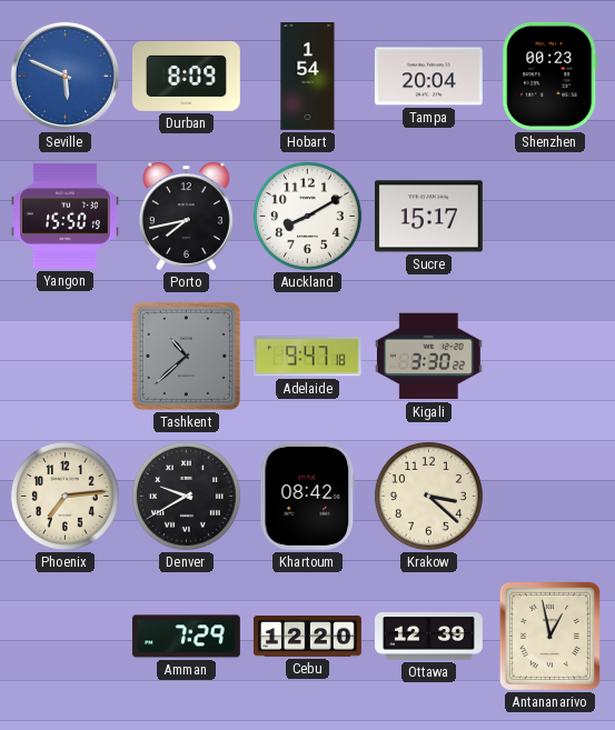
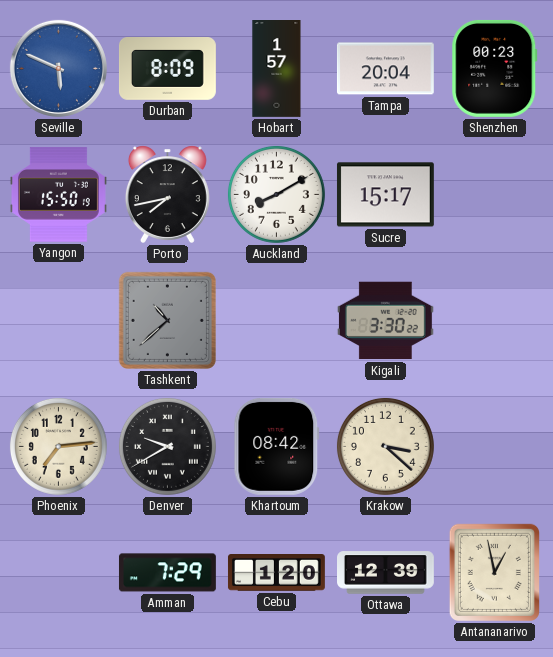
Hobart: 1:54 -> 1:57 (277, 69)
Adelaide: 9:47 -> none (307, 357)
Cebu: 12:20 -> 1:20 (276, 573)
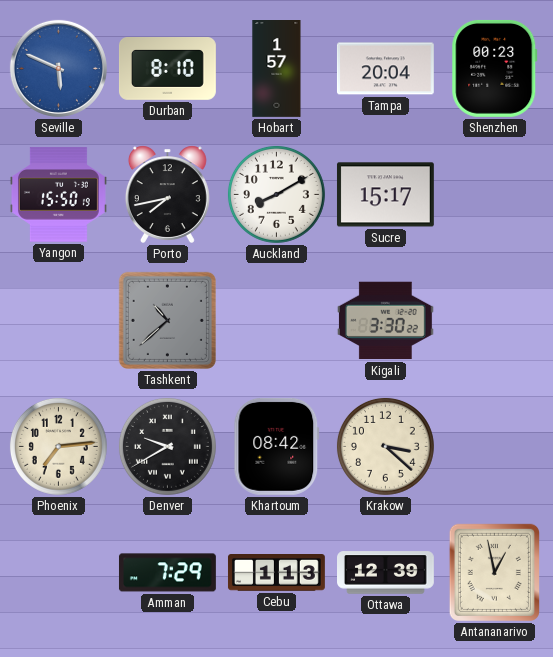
Durban: 8:09 -> 8:10 (167, 69)
Cebu: 1:20 -> 1:13 (276, 573)
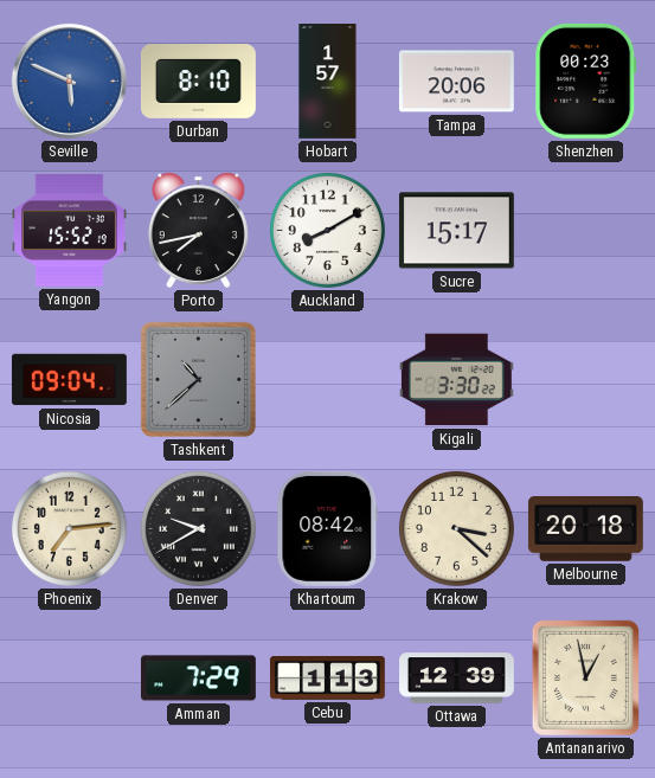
Tampa: 20:04 -> 20:06 (456, 82)
Yangon: 15:50 -> 15:52 (69, 231)
Nicosia: none -> 09:04 (69, 380)
Melbourne: none -> 20:18 (585, 529)
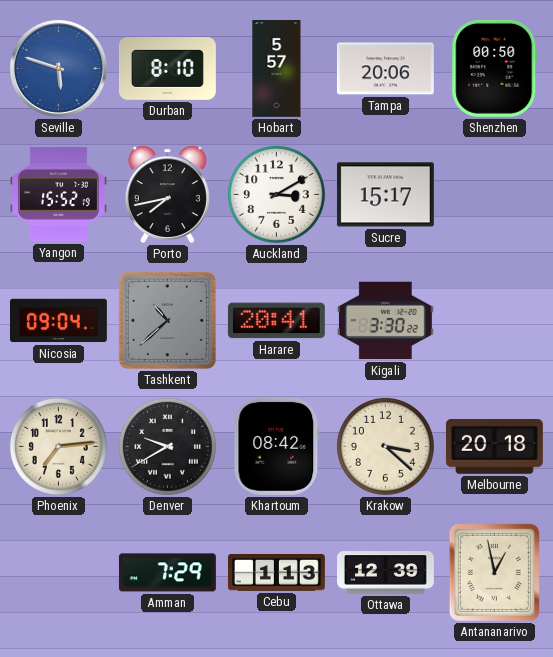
Seville: 5:49 -> 5:48 (58, 68)
Hobart: 1:57 -> 5:57 (277, 69)
Shenzhen: 00:23 -> 00:50 (495, 68)
Auckland: 8:10 -> 3:10 (276, 194)
Harare: none -> 20:41 (276, 321)
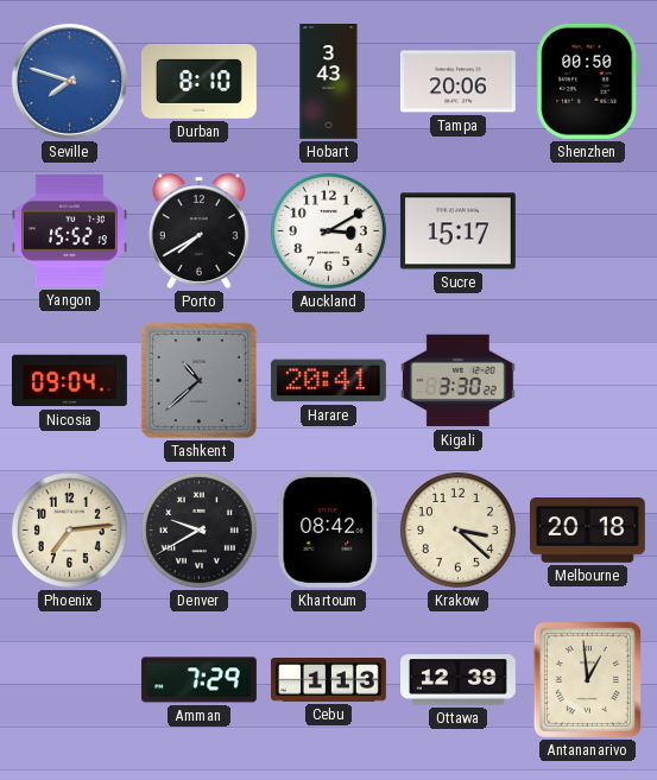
Seville: 5:48 -> 7:48 (69, 81)
Hobart: 5:57 -> 3:43 (329, 82)
Porto: 7:43 -> 7:40 (198, 230)
Antananarivo: 12:58 -> 12:59 (587, 679)
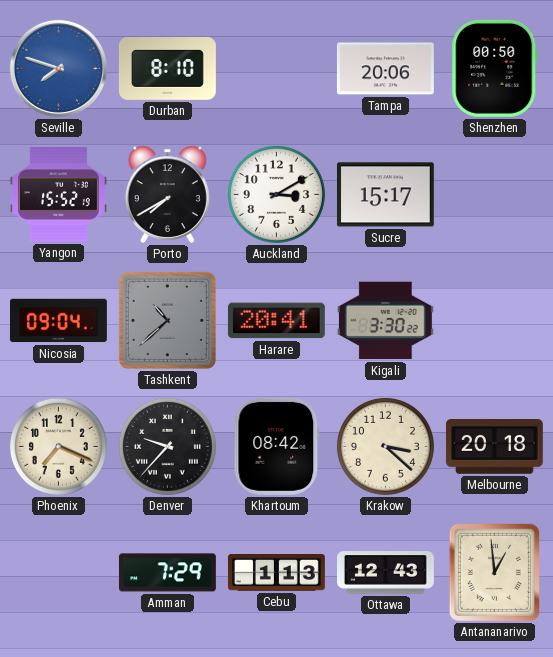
Hobart: 3:43 -> none (329, 82)
Phoenix: 7:14 -> 7:19 (58, 446)
Denver: 9:40 -> 9:37 (167, 446)
Ottawa: 12:39 -> 12:43 (386, 573)
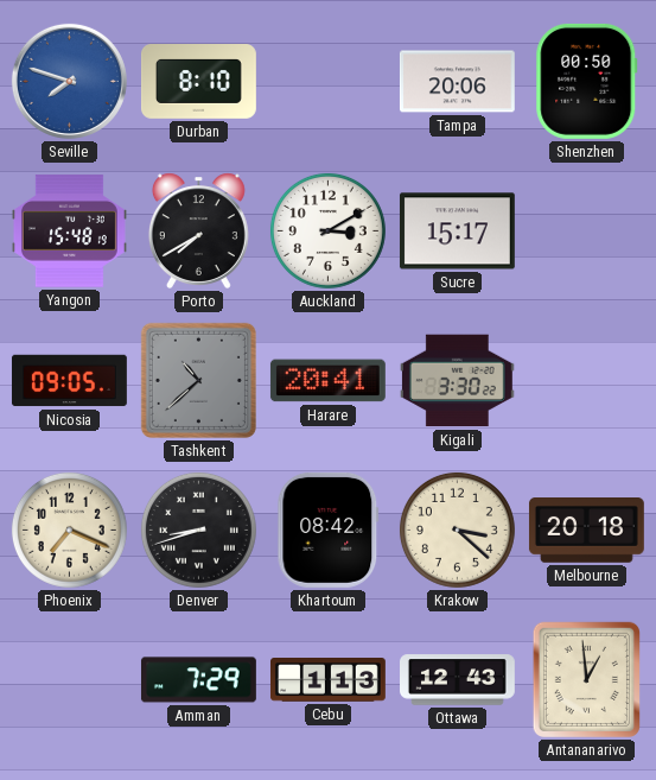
Yangon: 15:52 -> 15:48 (69, 232)
Nicosia: 09:04 -> 09:05 (69, 381)
Denver: 9:37 -> 8:42 (198, 529)
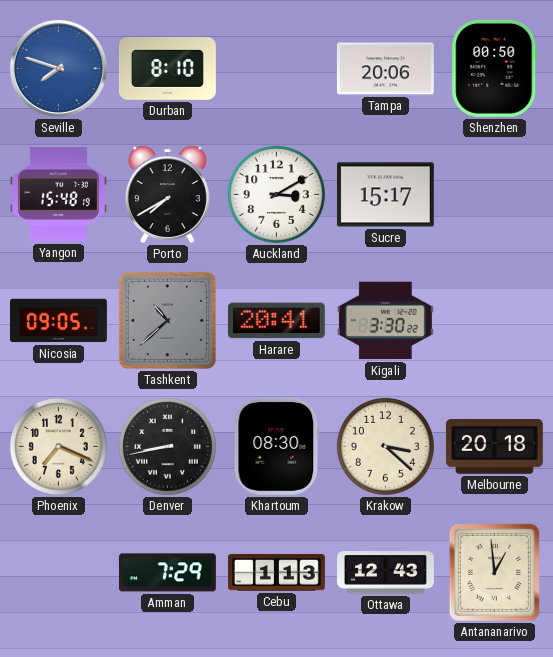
Denver: 8:42 -> 8:43 (167, 446)
Khartoum: 08:42 -> 08:30 (277, 446)
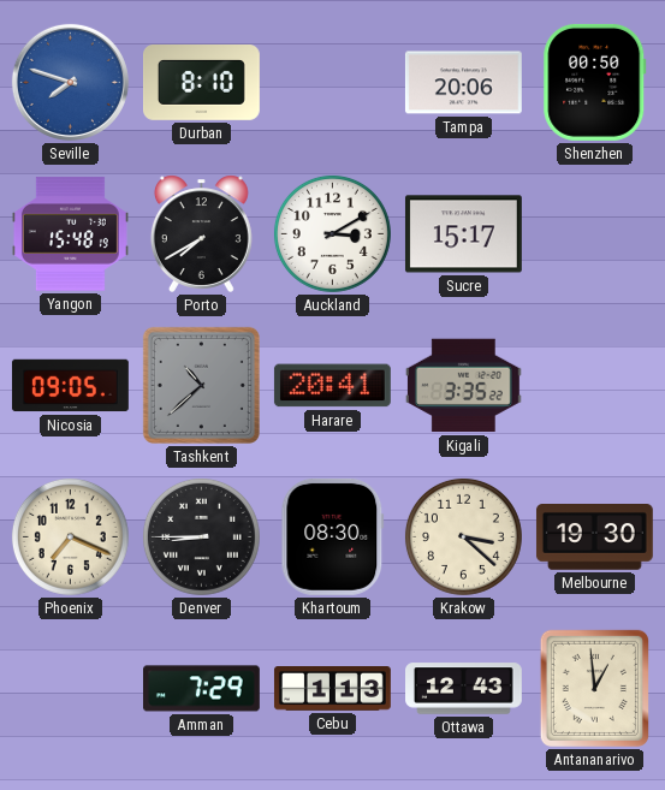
Kigali: 3:30 -> 3:35 (463, 386)
Denver: 8:43 -> 8:45 (201, 536)
Melbourne: 20:18 -> 19:30 (594, 537)
